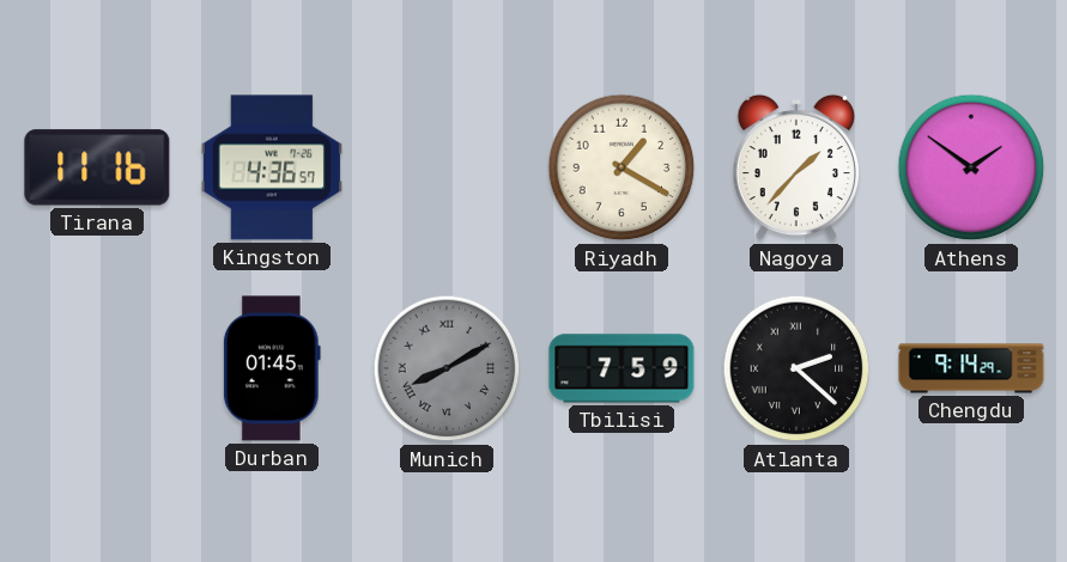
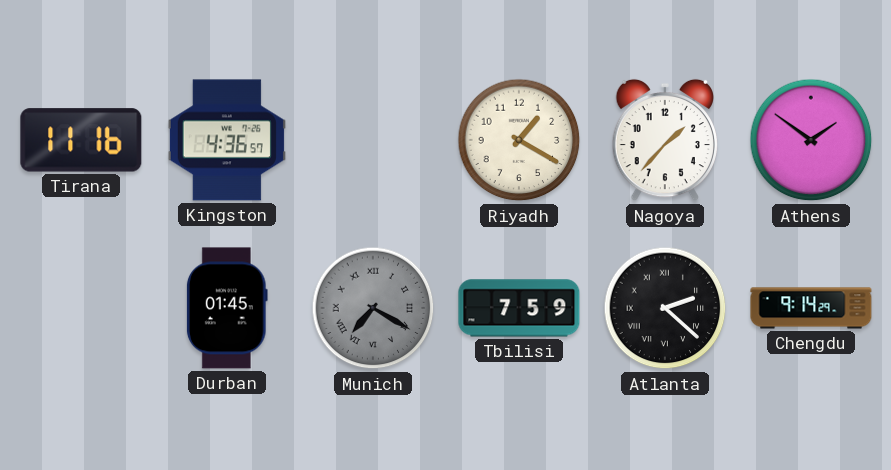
Munich: 8:10 -> 7:20 (373, 308)
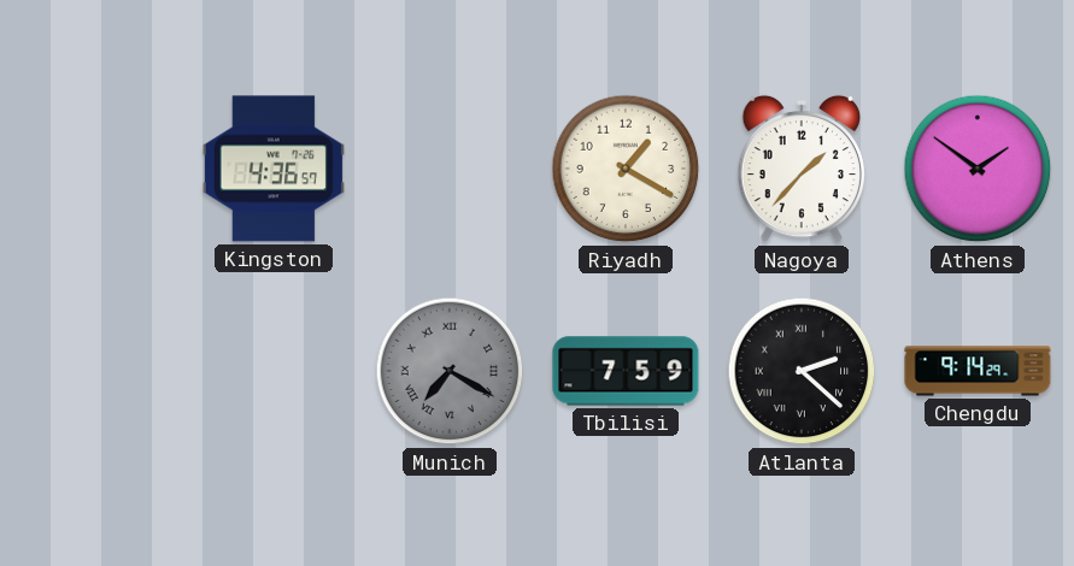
Tirana: 11:16 -> none (81, 140)
Durban: 01:45 -> none (227, 308)
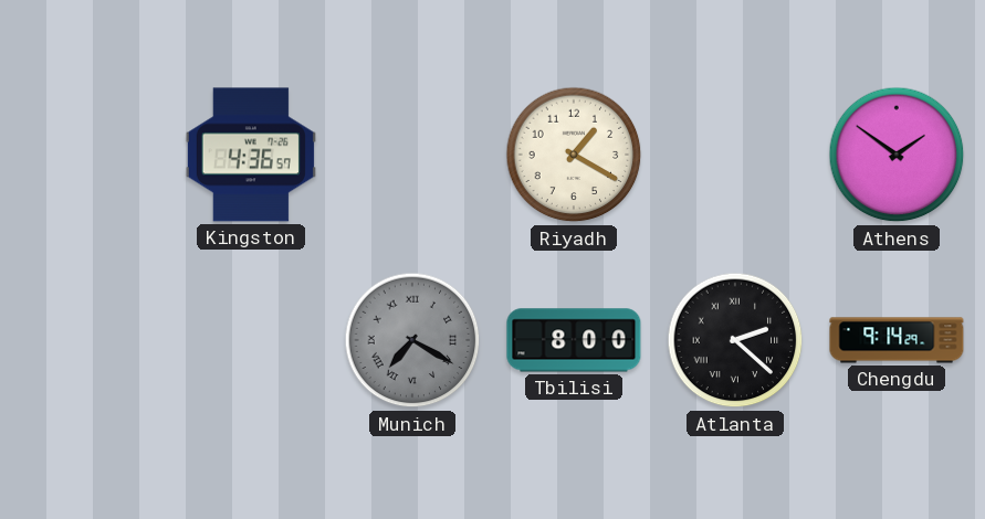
Nagoya: 1:37 -> none (802, 169)
Tbilisi: 7:59 -> 8:00 (574, 340)
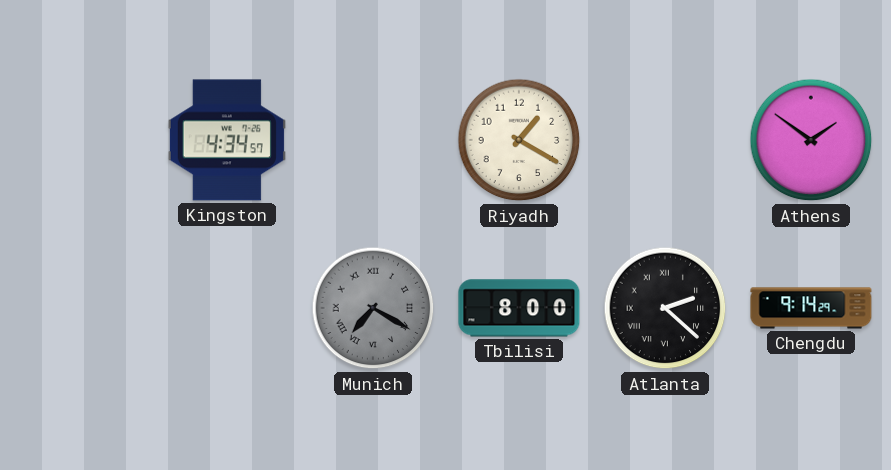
Kingston: 4:36 -> 4:34 (227, 140)
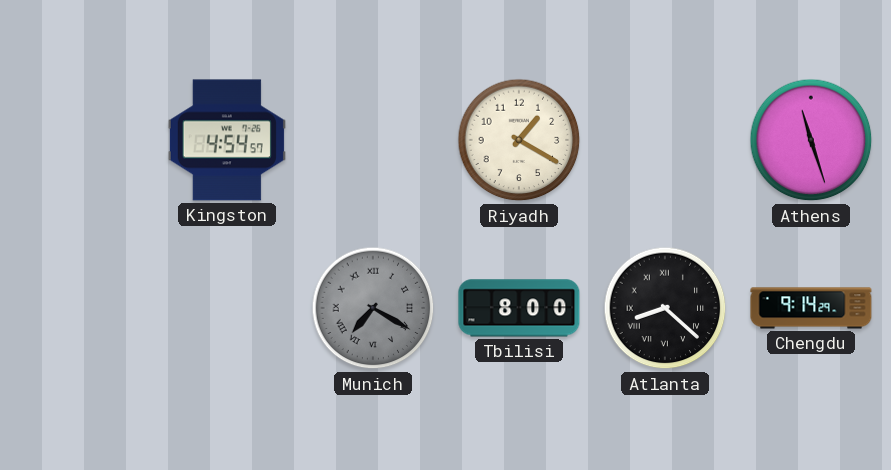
Kingston: 4:34 -> 4:54 (227, 140)
Athens: 1:51 -> 11:27 (811, 140)
Atlanta: 2:22 -> 8:22 (665, 308)
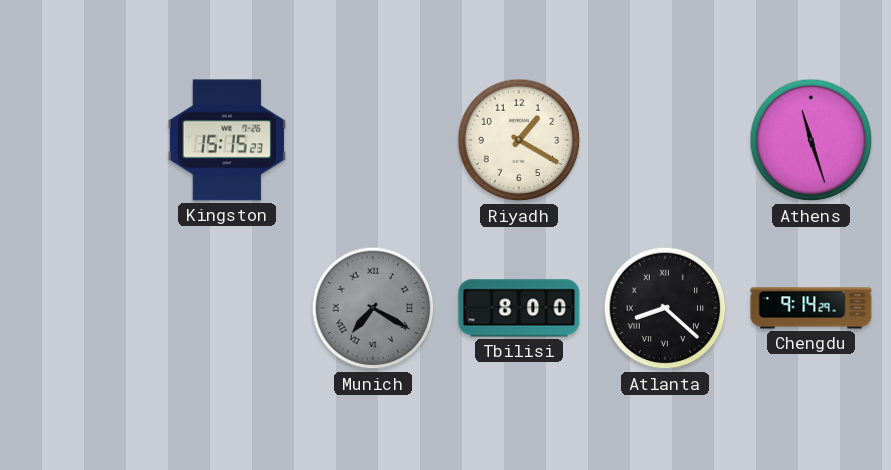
Kingston: 4:54 -> 15:15 (227, 140)
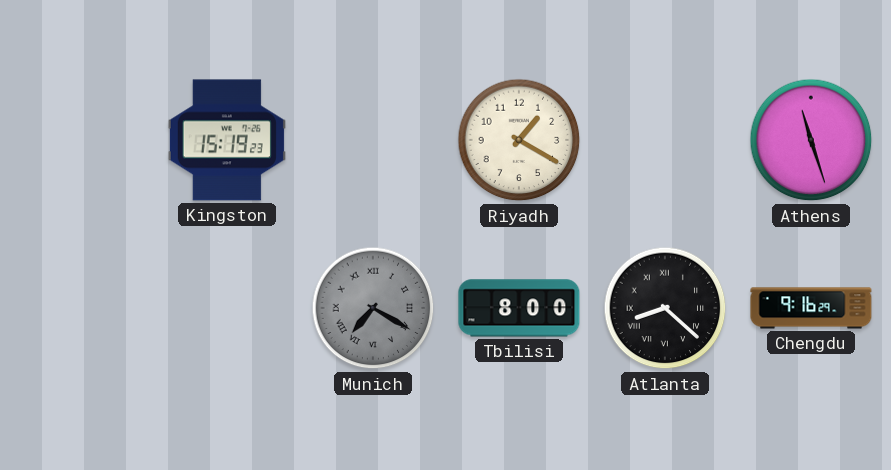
Kingston: 15:15 -> 15:19 (227, 140)
Chengdu: 9:14 -> 9:16 (811, 308)
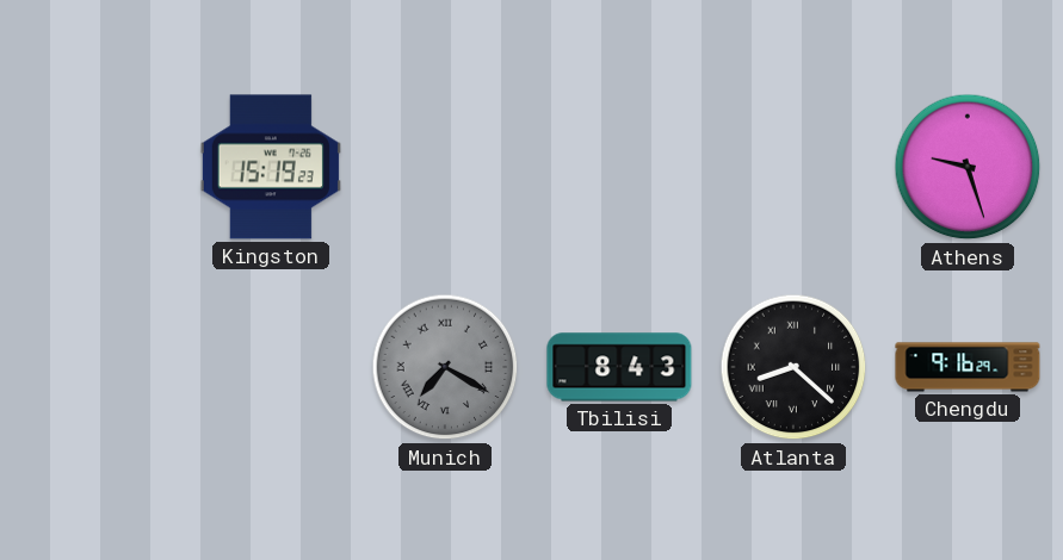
Riyadh: 1:20 -> none (519, 140)
Athens: 11:27 -> 9:27 (968, 167)
Tbilisi: 8:00 -> 8:43 (619, 367)
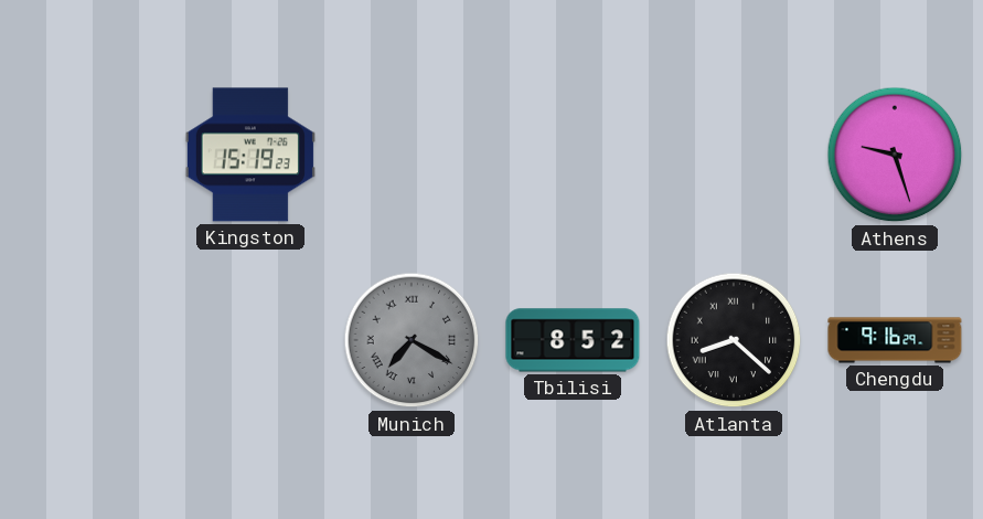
Tbilisi: 8:43 -> 8:52 (573, 340)
